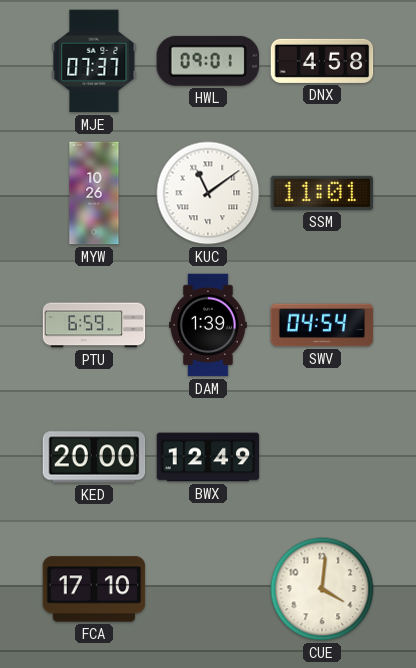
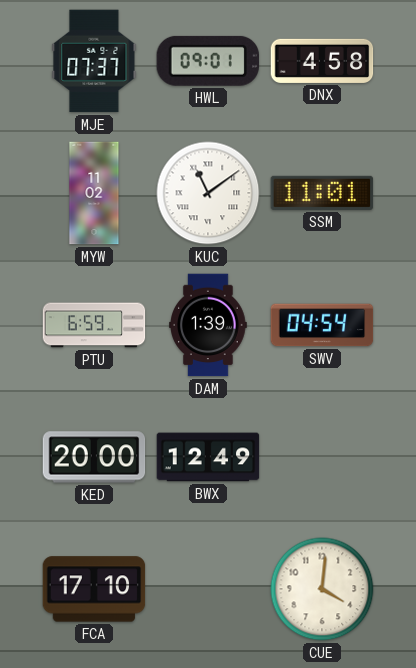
MYW: 10:26 -> 11:02 (94, 193)
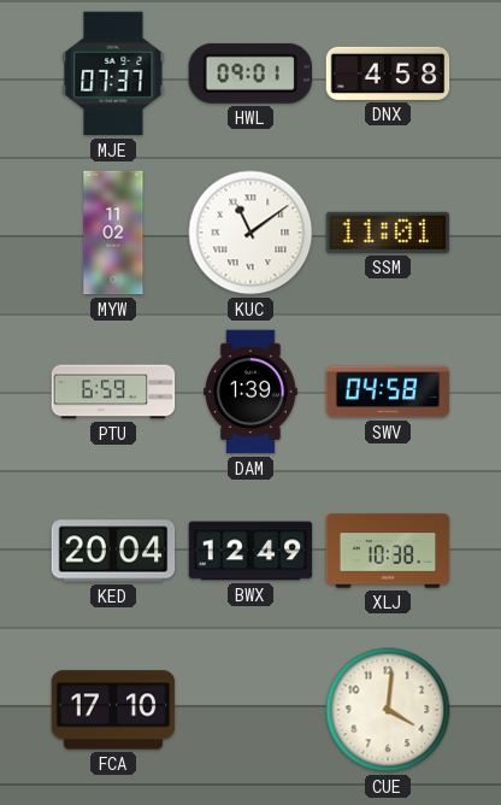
SWV: 04:54 -> 04:58 (388, 392)
KED: 20:00 -> 20:04 (113, 551)
XLJ: none -> 10:38 (388, 551)
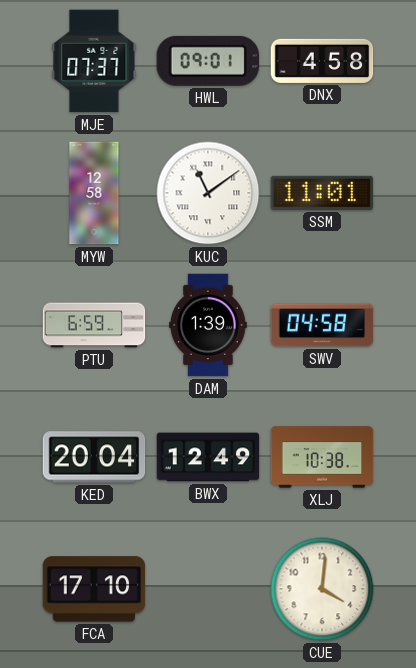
MYW: 11:02 -> 12:58 (94, 193)
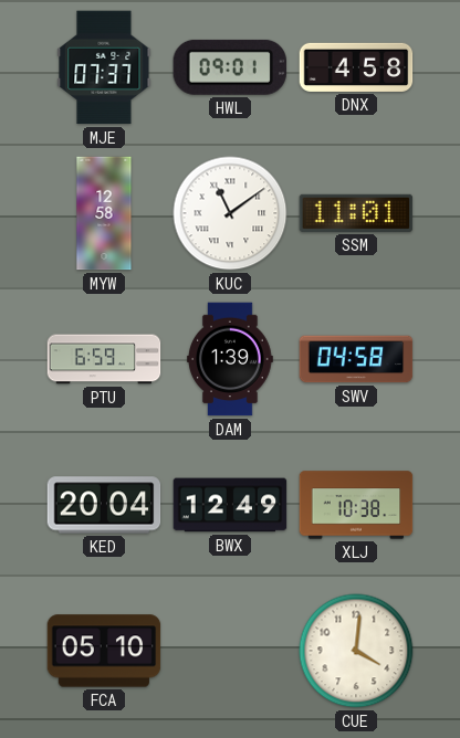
FCA: 17:10 -> 05:10 (104, 651)
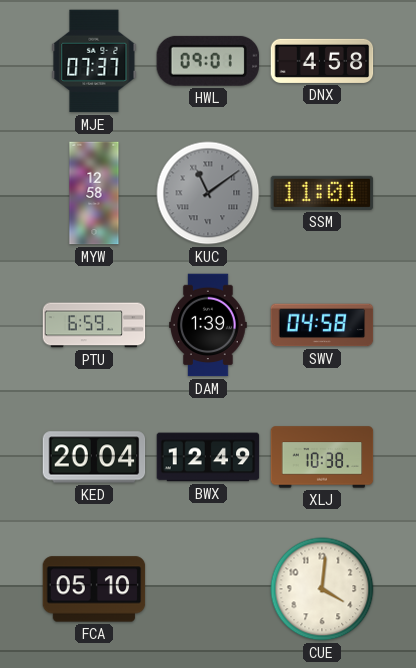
KUC dial: white -> grey (208, 193)
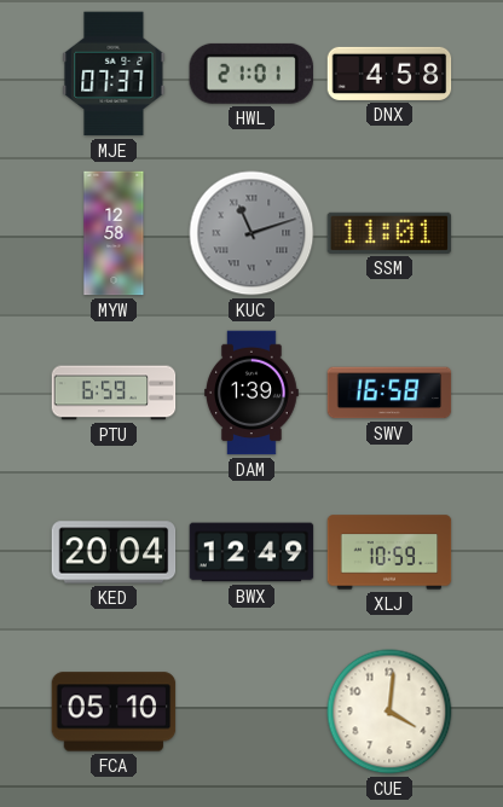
HWL: 09:01 -> 21:01 (251, 74)
KUC: 11:09 -> 11:12 (251, 233)
SWV: 04:58 -> 16:58 (389, 393)
XLJ: 10:38 -> 10:59 (389, 552)
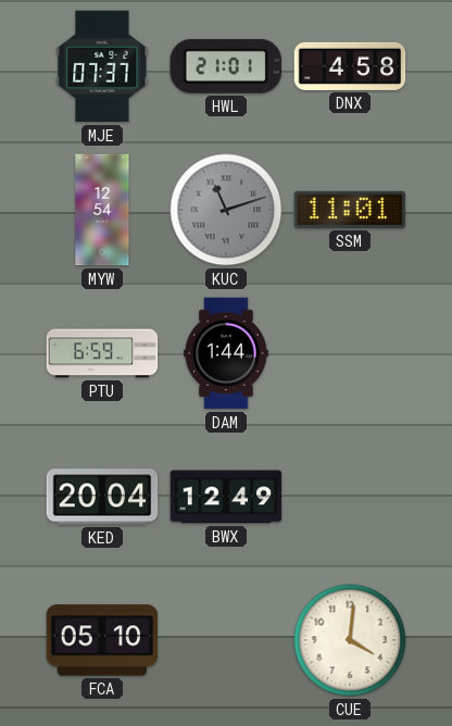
MYW: 12:58 -> 12:54 (102, 210)
DAM: 1:39 -> 1:44 (226, 353)
SWV: 16:58 -> none (389, 393)
XLJ: 10:59 -> none (389, 552)
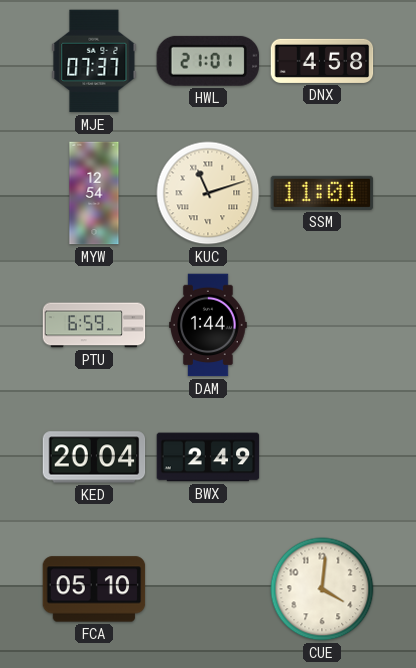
KUC dial: grey -> cream (208, 193)
BWX: 12:49 -> 2:49 (208, 457)
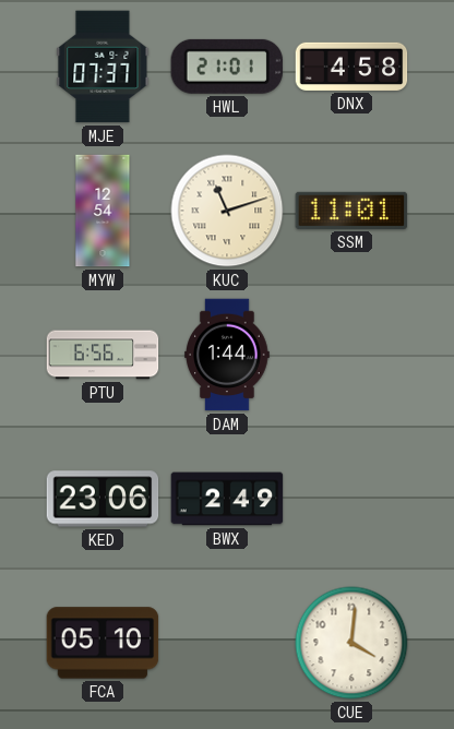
PTU: 6:59 -> 6:56 (103, 355)
KED: 20:04 -> 23:06 (103, 499)
